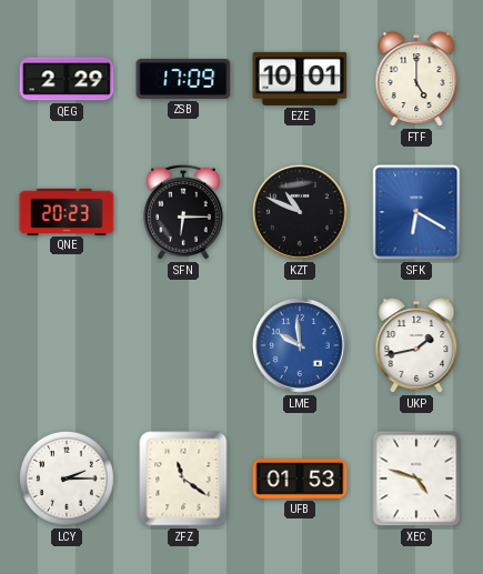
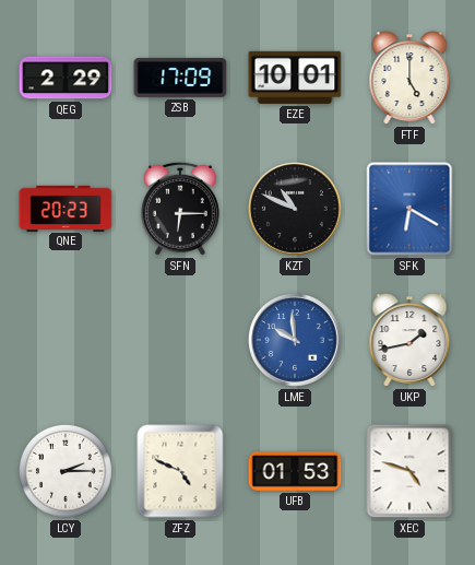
ZFZ: 11:21 -> 4:49 (180, 471)
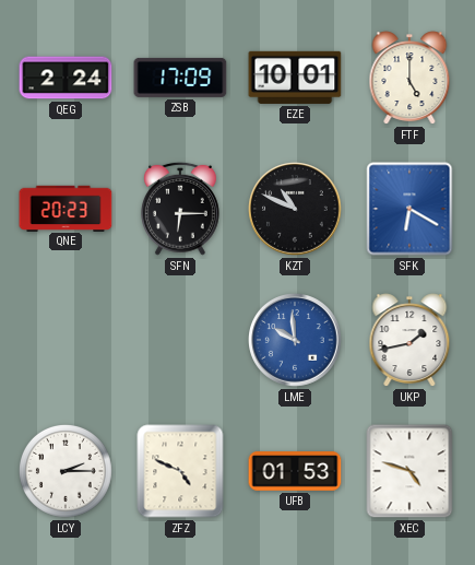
QEG: 2:29 -> 2:24 (66, 78)
